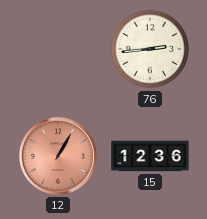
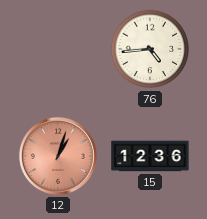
76: 2:44 -> 4:44 (150, 49)
12: 1:05 -> 1:03 (58, 156)
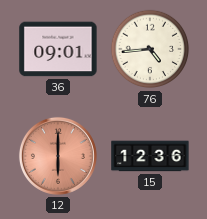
36: none -> 09:01 (58, 49)
12: 1:03 -> 6:00 (58, 156)
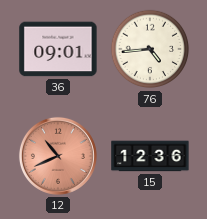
12: 6:00 -> 10:41 (58, 156)
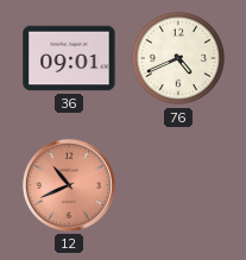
76: 4:44 -> 4:41 (178, 58)
15: 12:36 -> none (150, 156)
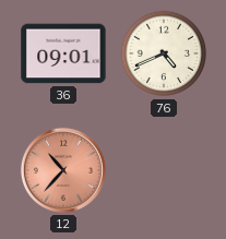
12: 10:41 -> 10:37 (63, 170)
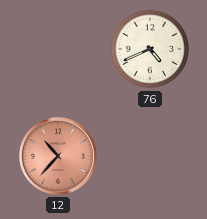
36: 09:01 -> none (63, 53)
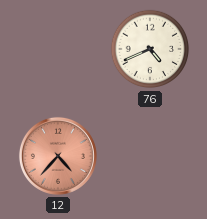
12: 10:37 -> 4:37 (58, 156)
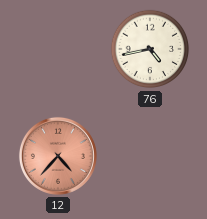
76: 4:41 -> 4:43 (150, 49)
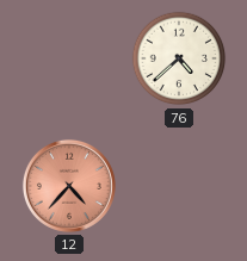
76: 4:43 -> 4:38 (179, 58)
